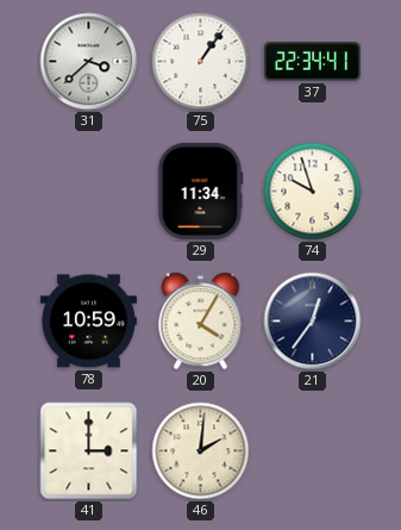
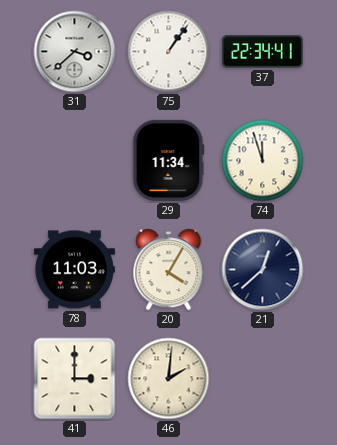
74: 9:57 -> 11:57 (263, 161)
78: 10:59 -> 11:03 (74, 270)
21: 12:36 -> 12:38 (263, 270)
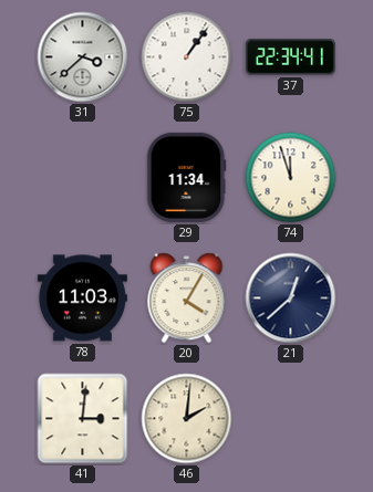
41: 3:00 -> 3:01 (83, 419)
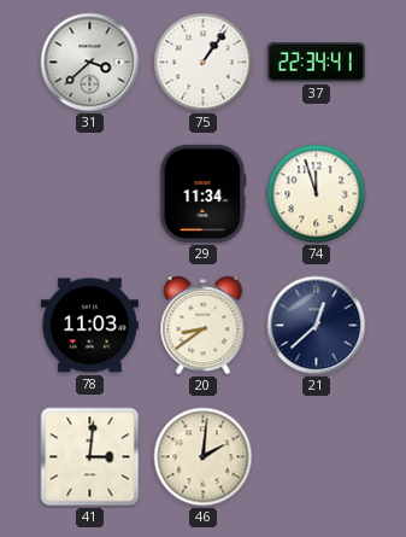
20: 4:05 -> 8:39 (204, 326)
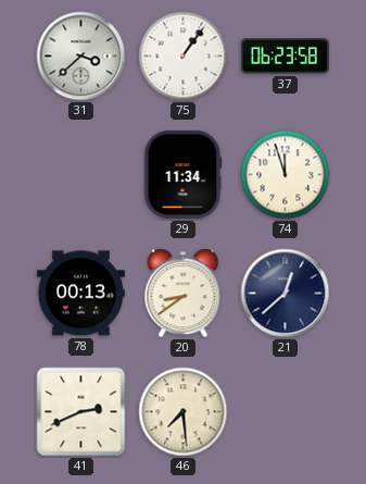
37: 22:34 -> 06:23 (285, 57)
78: 11:03 -> 00:13 (80, 294)
41: 3:01 -> 2:41 (81, 412)
46: 2:01 -> 7:29 (184, 412)
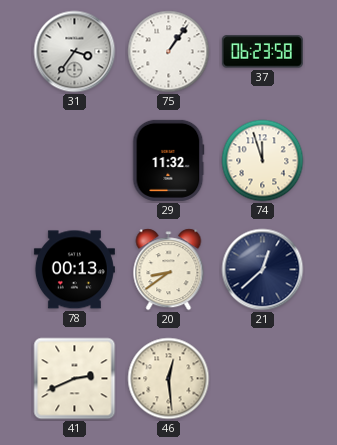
31: 3:38 -> 3:36 (75, 52)
29: 11:34 -> 11:32 (169, 160)
46: 7:29 -> 12:29 (169, 379)
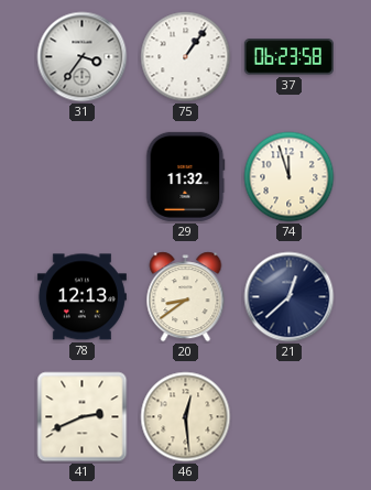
78: 00:13 -> 12:13 (81, 297)
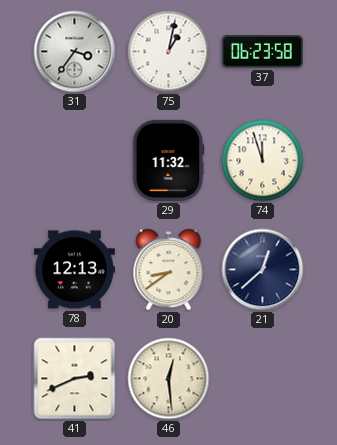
75: 1:06 -> 1:02 (169, 52)
